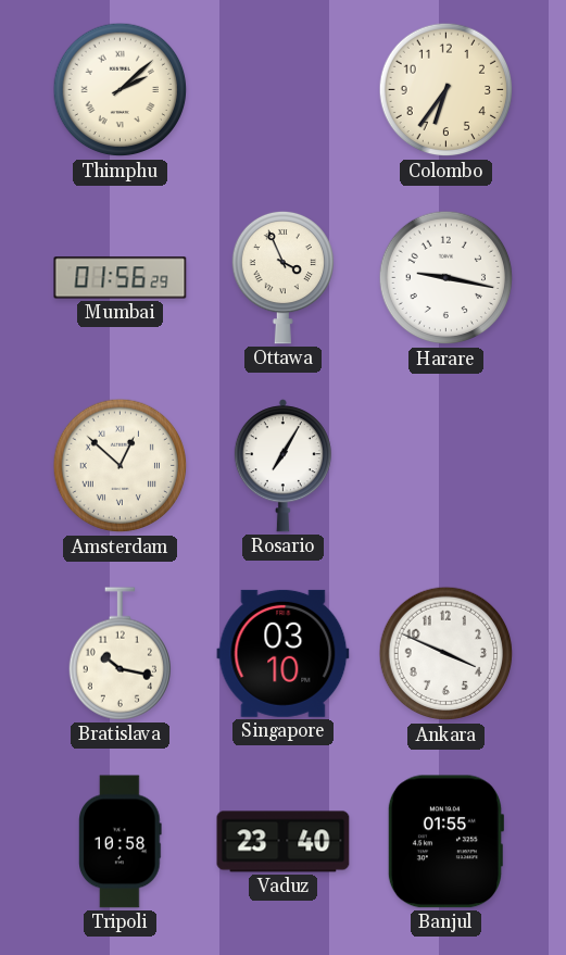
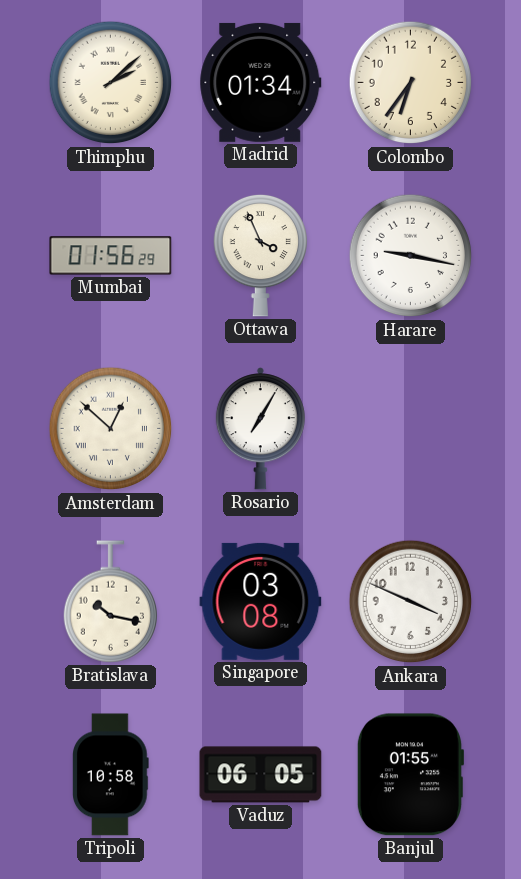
Madrid: none -> 01:34 (261, 82)
Singapore: 03:10 -> 03:08 (261, 601)
Vaduz: 23:40 -> 06:05 (261, 775)
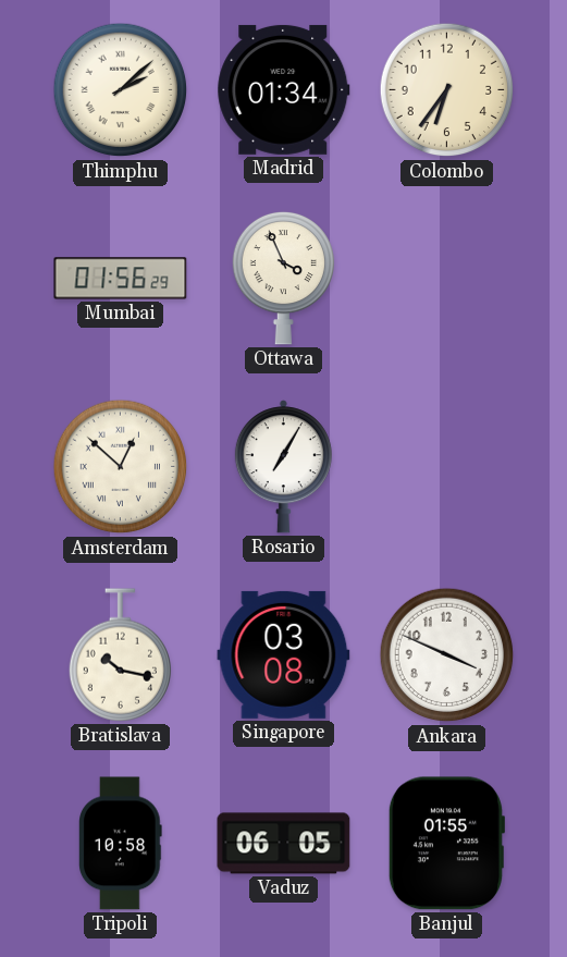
Harare: 9:17 -> none (411, 256)
